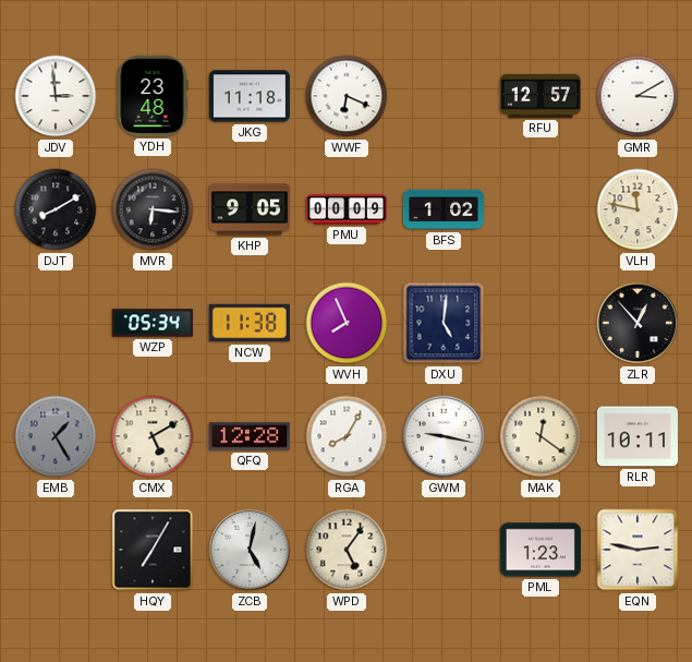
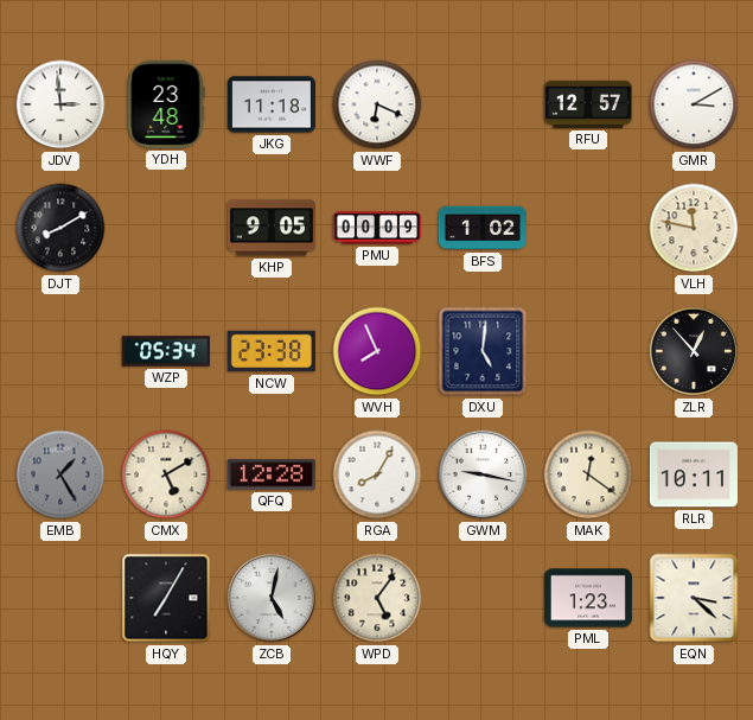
MVR: 6:16 -> none (153, 209)
NCW: 11:38 -> 23:38 (272, 351)
EQN: 2:47 -> 3:22 (694, 598)
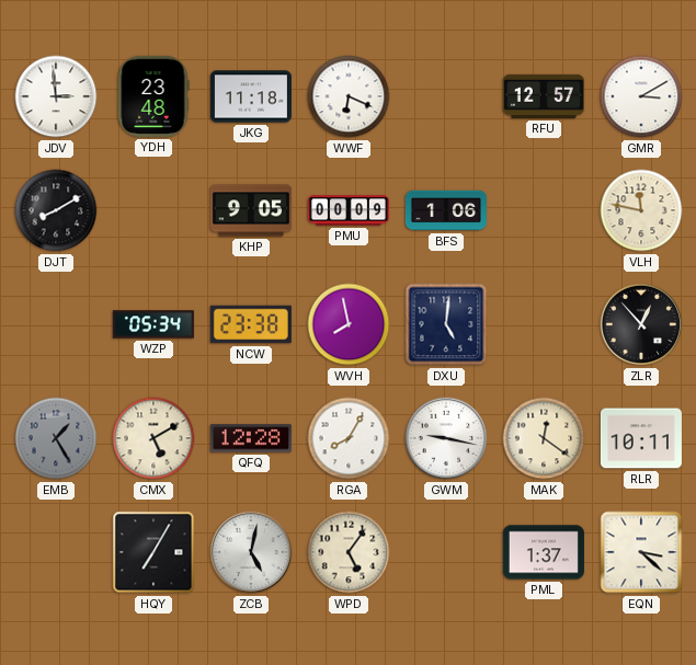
BFS: 1:02 -> 1:06 (446, 210)
WVH: 7:56 -> 7:58 (349, 324)
PML: 1:23 -> 1:37 (544, 552)
